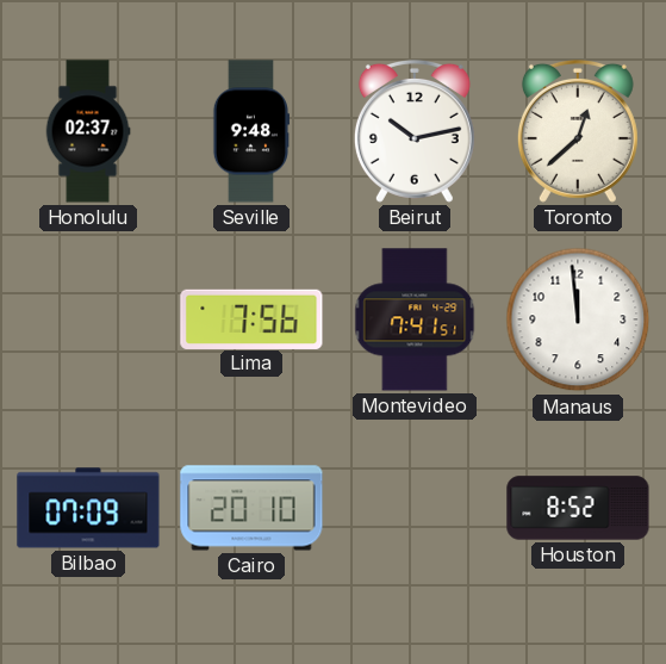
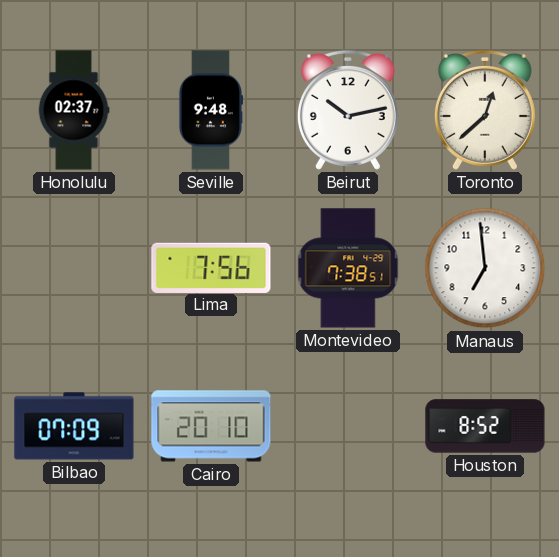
Montevideo: 7:41 -> 7:38 (348, 268)
Manaus: 11:59 -> 6:59 (485, 268)
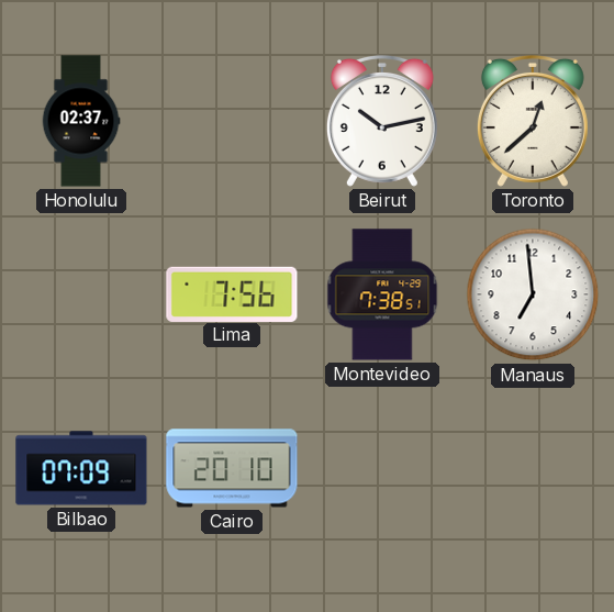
Seville: 9:48 -> none (210, 110)
Houston: 8:52 -> none (485, 426)
